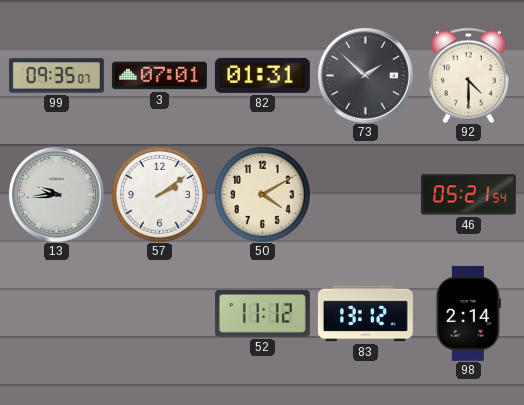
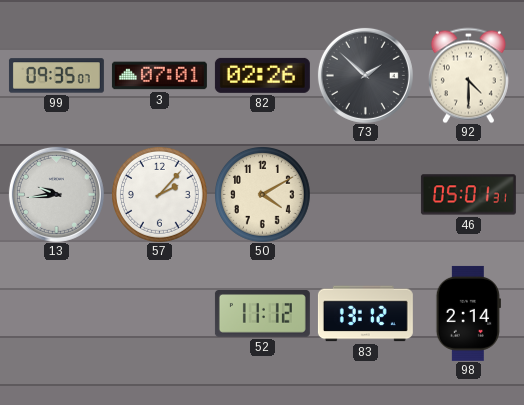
82: 01:31 -> 02:26 (262, 75)
57: 2:09 -> 2:07 (160, 195)
46: 05:21 -> 05:01 (468, 195)
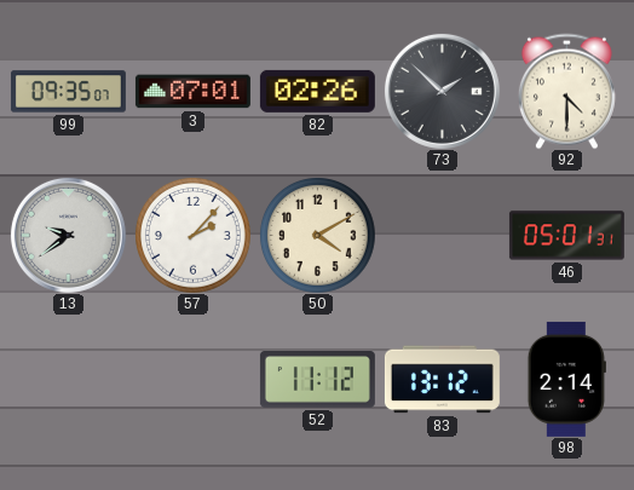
13: 9:44 -> 9:39 (68, 235)
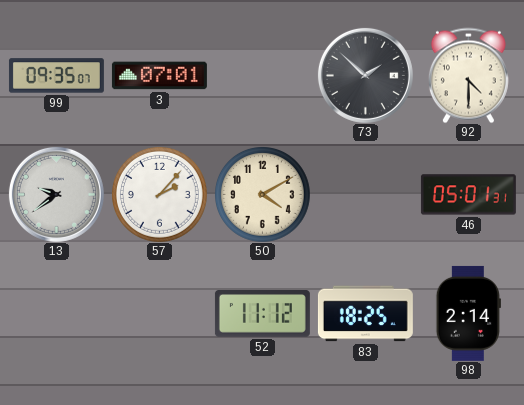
82: 02:26 -> none (317, 91)
83: 13:12 -> 18:25 (365, 314)
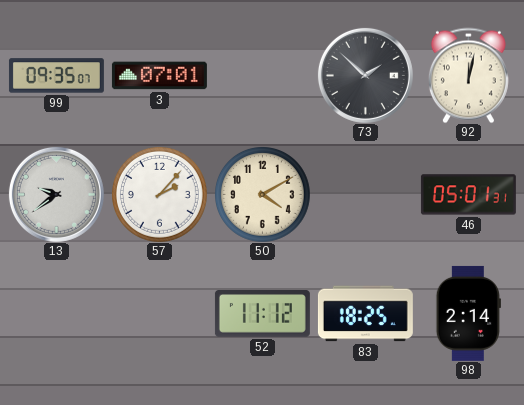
92: 4:30 -> 12:02 (468, 75)
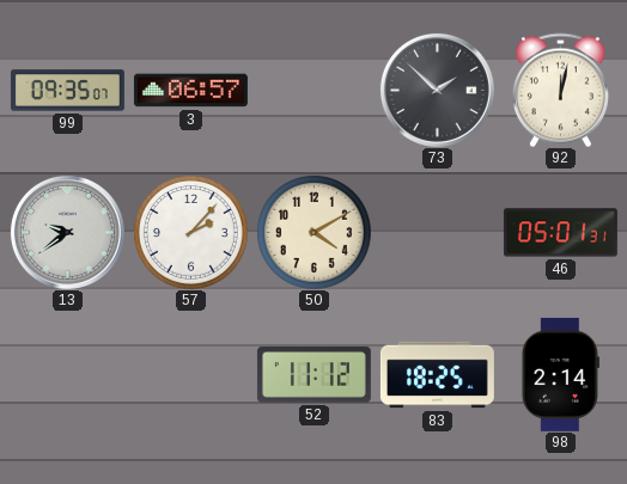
3: 07:01 -> 06:57 (190, 91)
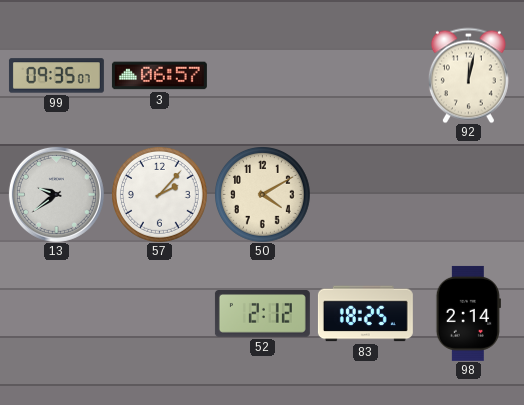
73: 1:52 -> none (437, 90)
46: 05:01 -> none (560, 233)
52: 11:12 -> 2:12 (262, 314)
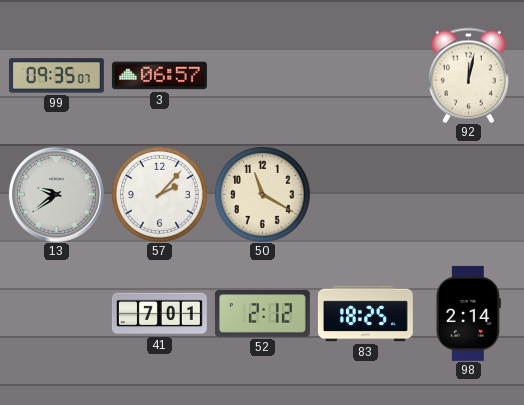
50: 4:10 -> 11:20 (263, 195)
41: none -> 7:01 (159, 314)
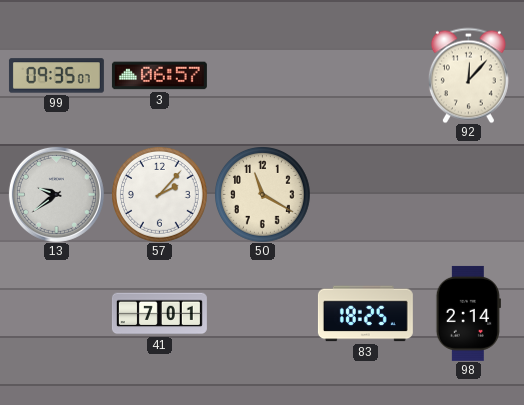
92: 12:02 -> 12:07 (468, 75)
52: 2:12 -> none (262, 314)
